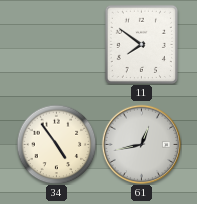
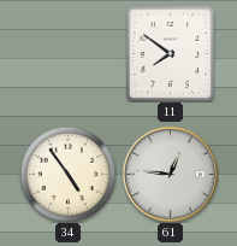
61: 12:43 -> 12:46 (170, 174)
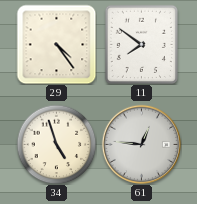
29: none -> 4:24 (56, 44)
34: 4:54 -> 4:57 (56, 144)
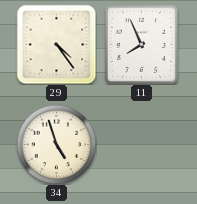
11: 7:51 -> 7:56 (141, 44)
61: 12:46 -> none (141, 144)
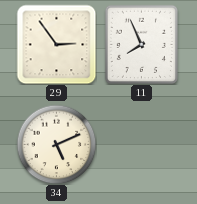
29: 4:24 -> 2:54 (56, 44)
34: 4:57 -> 5:11 (56, 144)
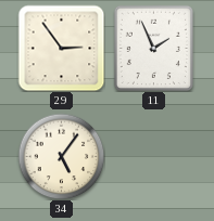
11: 7:56 -> 1:56 (153, 48)
34: 5:11 -> 5:06 (61, 156)
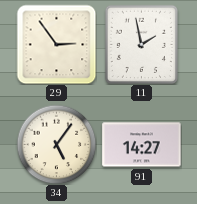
11: 1:56 -> 1:58 (141, 44)
91: none -> 14:27 (142, 145)
